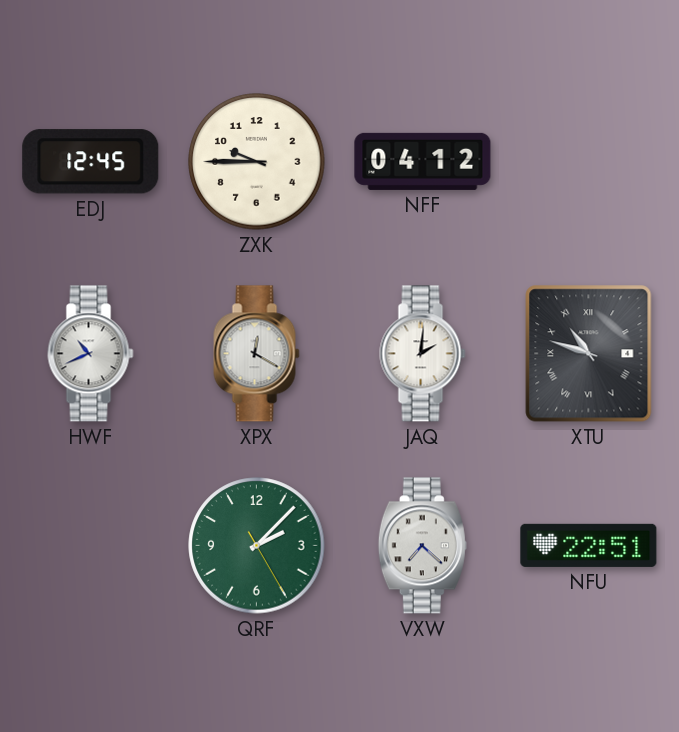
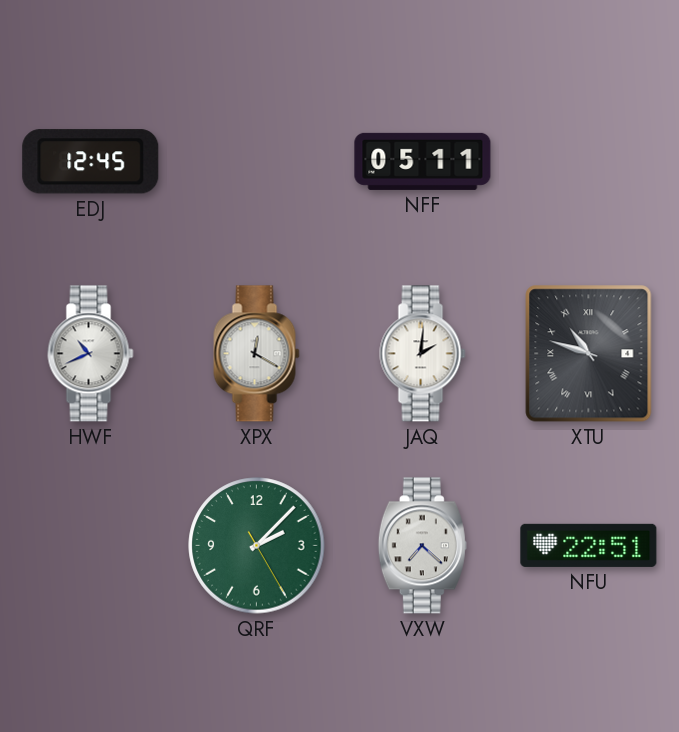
ZXK: 9:45 -> none (257, 162)
NFF: 04:12 -> 05:11 (423, 161)
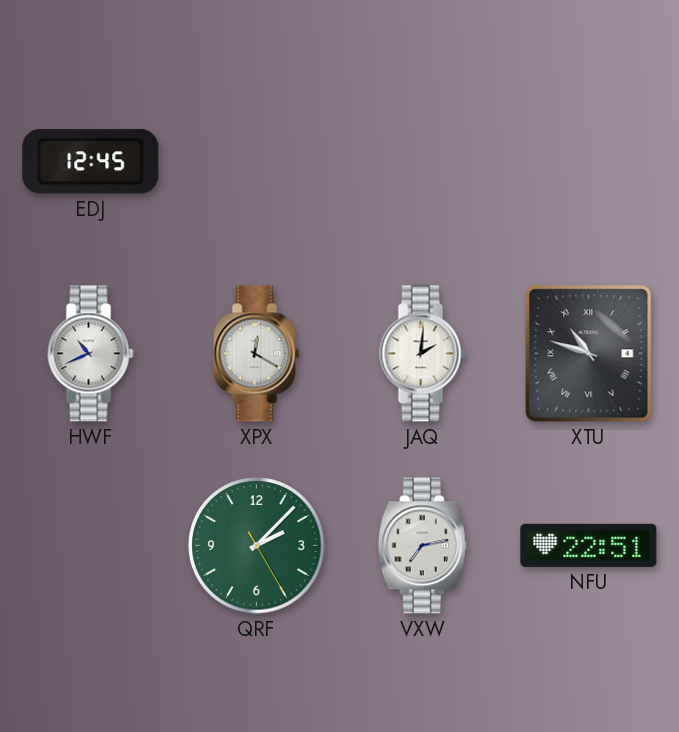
NFF: 05:11 -> none (423, 161)
VXW: 7:22 -> 7:13 (422, 546)
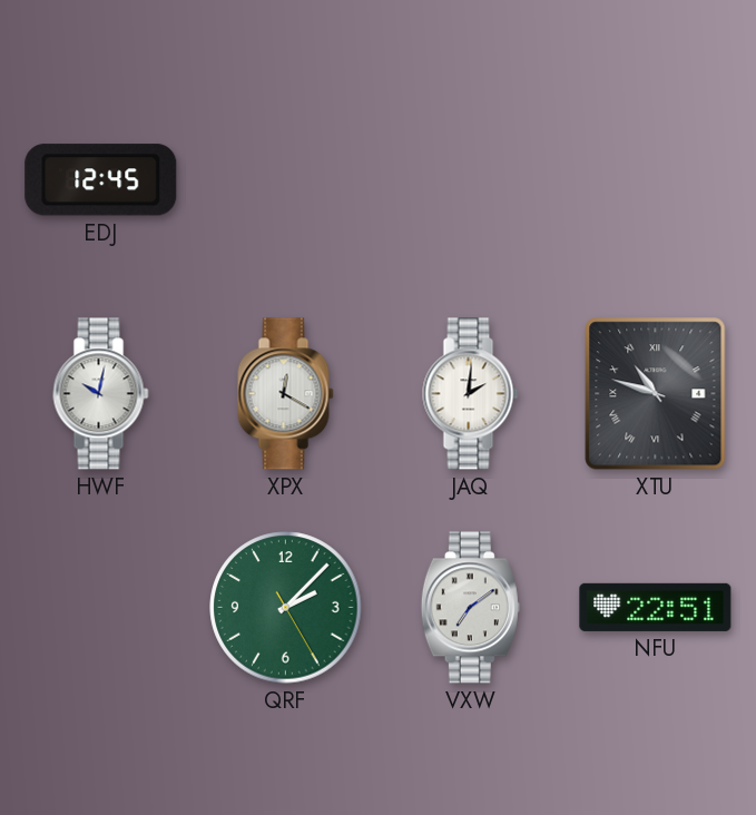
HWF: 10:41 -> 10:02 (101, 394)
VXW: 7:13 -> 7:09 (470, 608)
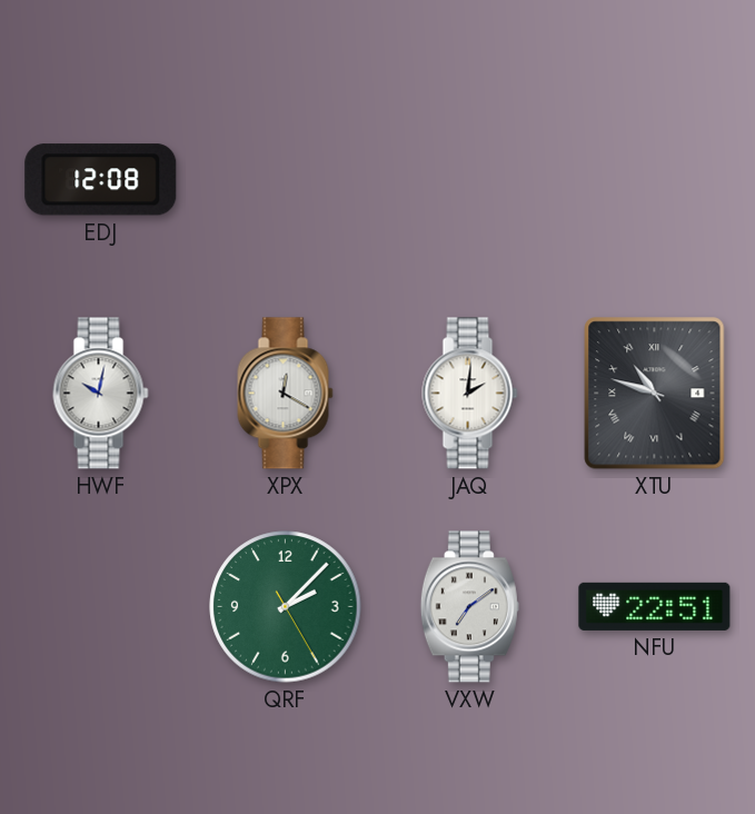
EDJ: 12:45 -> 12:08 (101, 180)
